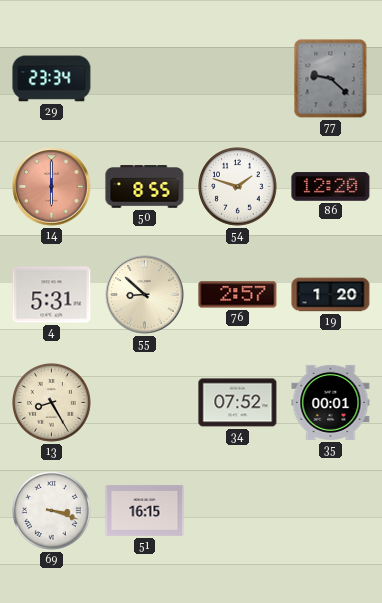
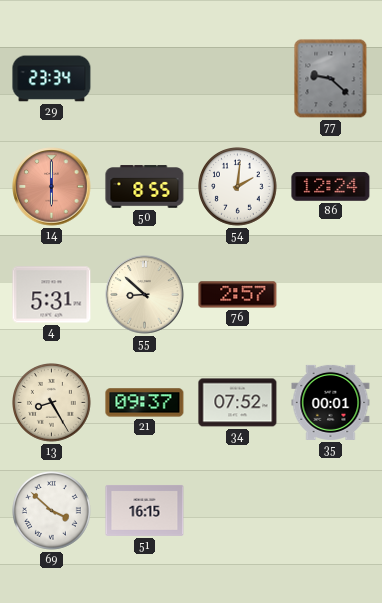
54: 1:48 -> 2:01 (238, 187)
86: 12:20 -> 12:24 (331, 187)
19: 1:20 -> none (331, 295)
21: none -> 09:37 (145, 403)
69: 3:18 -> 3:52 (52, 511)
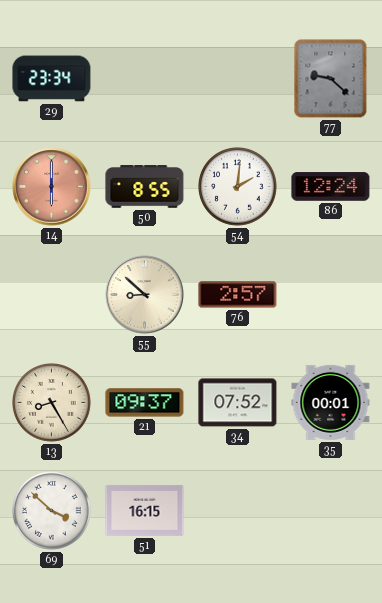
4: 5:31 -> none (52, 295)
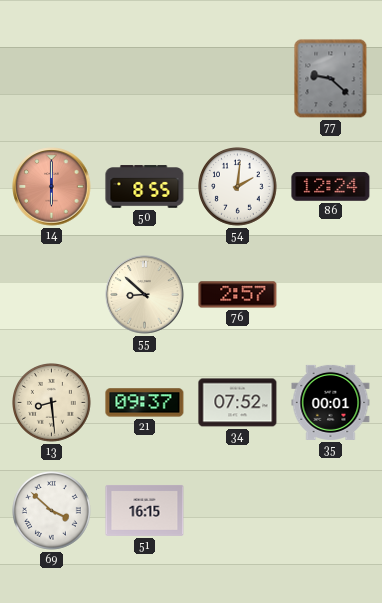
29: 23:34 -> none (52, 79)
13: 8:25 -> 8:29 (52, 403)
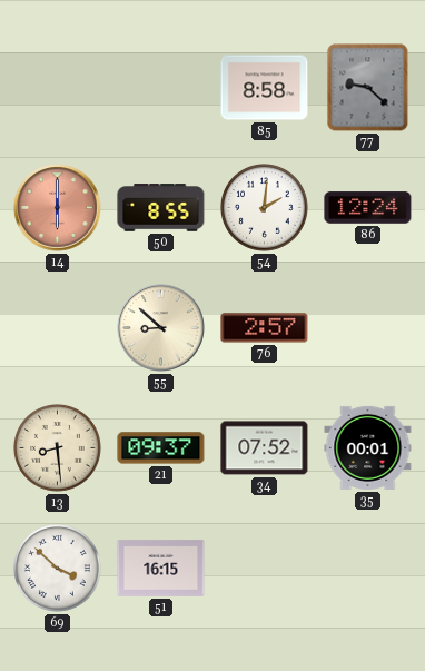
85: none -> 8:58 (265, 88)
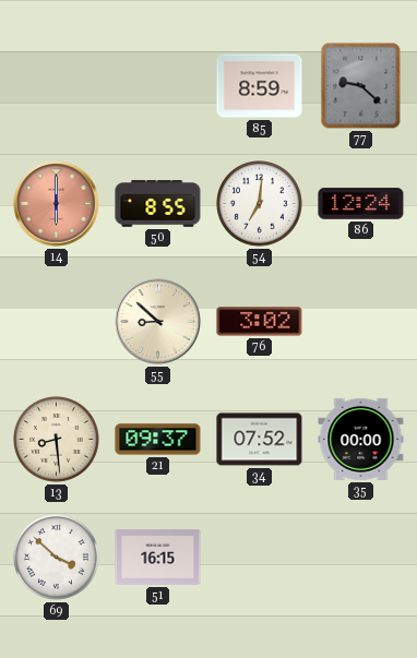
85: 8:58 -> 8:59 (260, 86)
54: 2:01 -> 7:01 (260, 204)
76: 2:57 -> 3:02 (260, 322)
35: 00:01 -> 00:00 (361, 439)
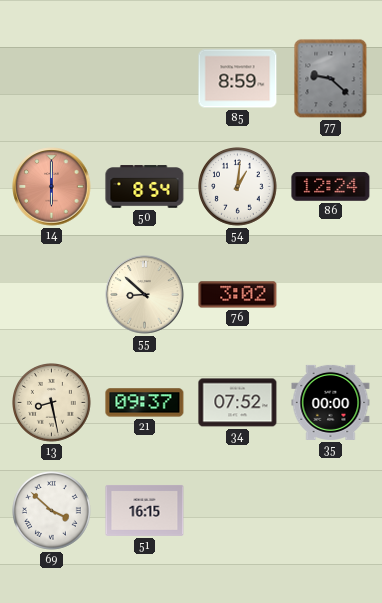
50: 8:55 -> 8:54 (145, 187)
54: 7:01 -> 1:01 (238, 187)
13: 8:29 -> 8:28 (52, 403)
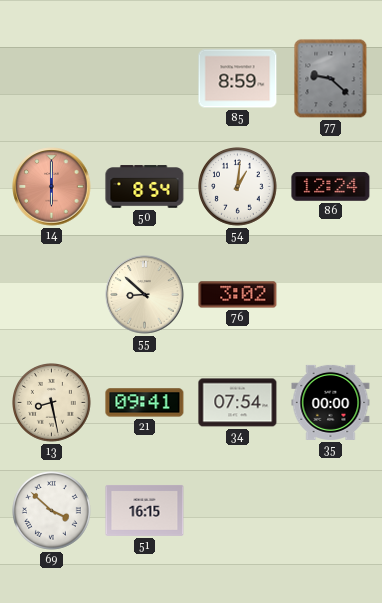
21: 09:37 -> 09:41 (145, 403)
34: 07:52 -> 07:54 (238, 403)
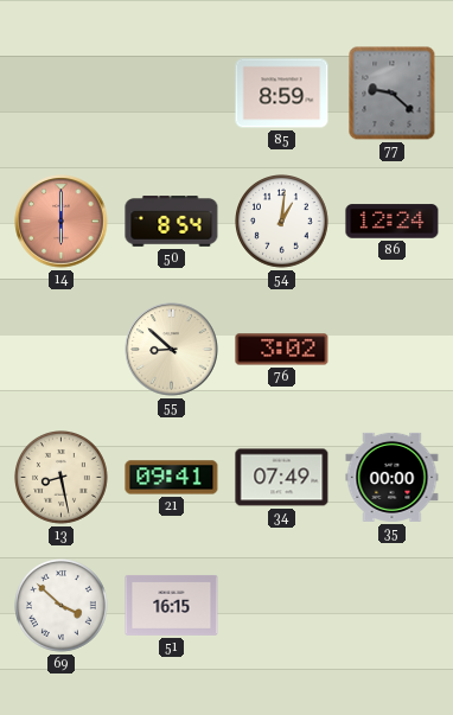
34: 07:54 -> 07:49 (282, 478)
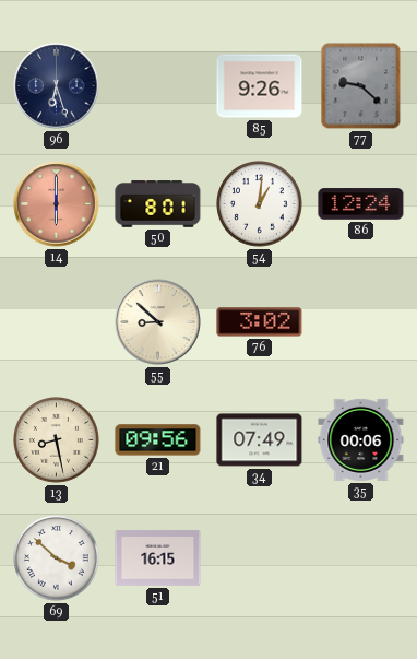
96: none -> 6:27 (57, 86)
85: 8:59 -> 9:26 (260, 86)
50: 8:54 -> 8:01 (158, 204)
21: 09:41 -> 09:56 (158, 440)
35: 00:00 -> 00:06 (361, 439)
